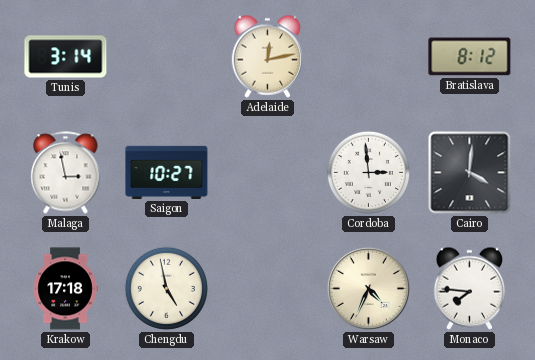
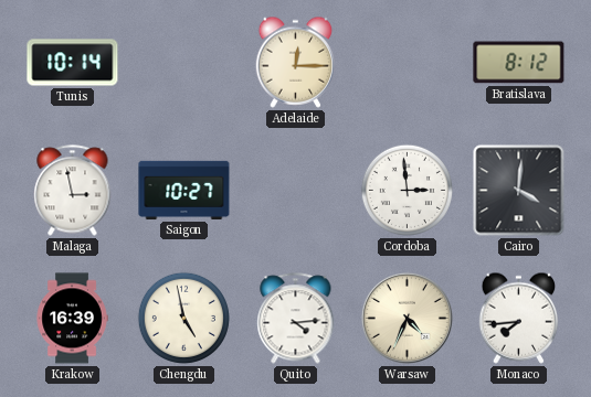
Tunis: 3:14 -> 10:14 (73, 63)
Adelaide: 12:13 -> 12:15 (296, 62)
Krakow: 17:18 -> 16:39 (72, 319)
Quito: none -> 4:14 (296, 319)
Monaco: 7:46 -> 7:44 (519, 318)
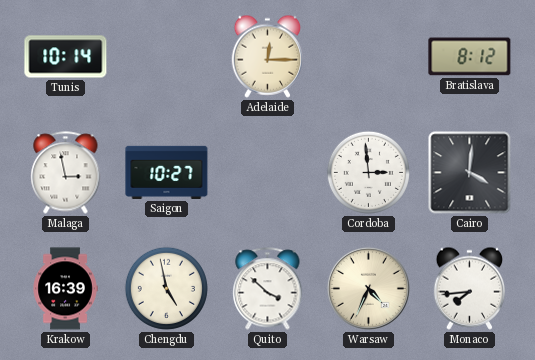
Quito: 4:14 -> 3:52 (268, 289)
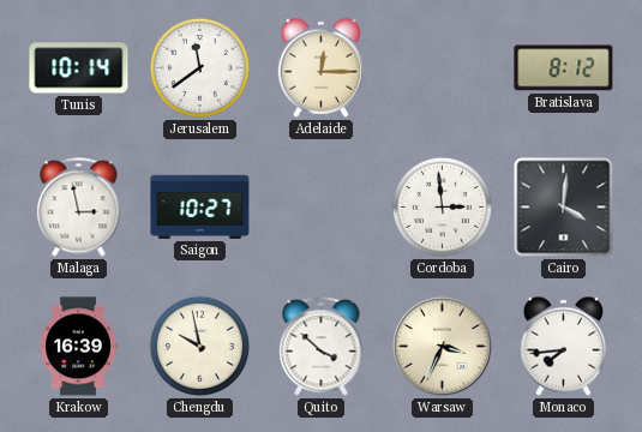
Jerusalem: none -> 11:39 (199, 67)
Chengdu: 4:58 -> 9:58 (199, 346)
Warsaw: 4:34 -> 3:34 (442, 346)
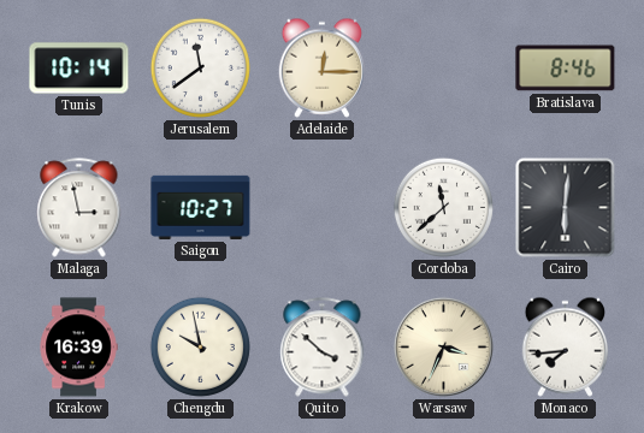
Bratislava: 8:12 -> 8:46 (566, 69)
Cordoba: 2:59 -> 11:38 (443, 207)
Cairo: 4:01 -> 6:01 (566, 208)
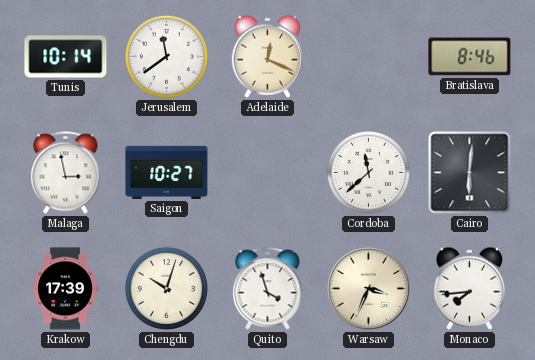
Adelaide: 12:15 -> 12:19 (268, 56)
Krakow: 16:39 -> 17:39 (65, 289)
Chengdu: 9:58 -> 10:03 (166, 288)
Quito: 3:52 -> 3:57 (268, 289)
